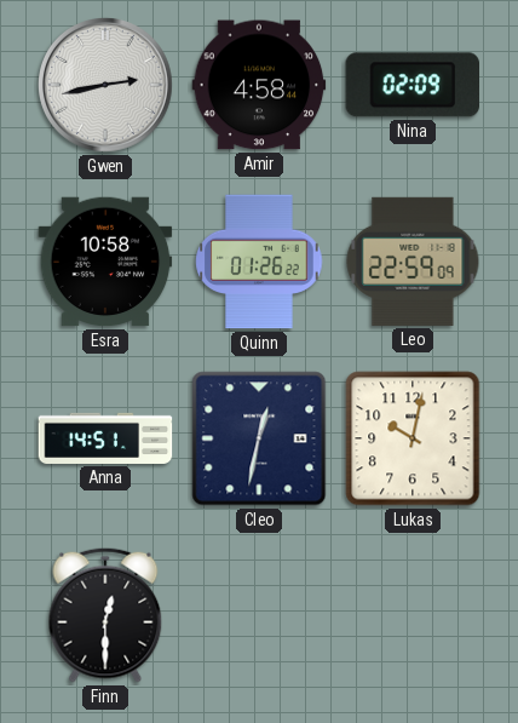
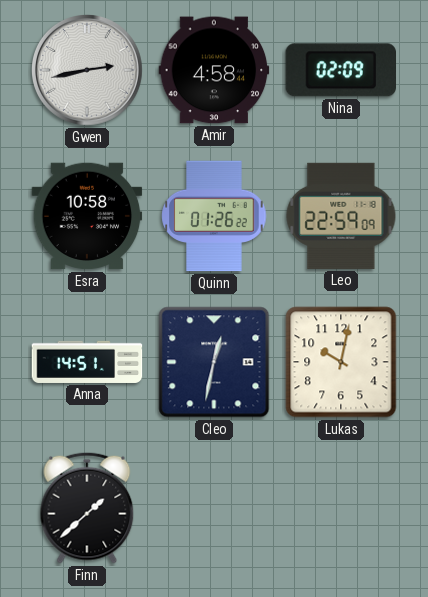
Finn: 12:30 -> 1:38 (87, 508)
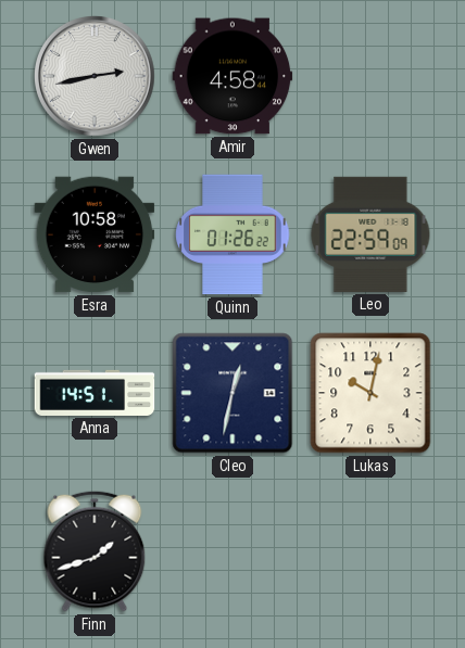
Nina: 02:09 -> none (340, 70)
Finn: 1:38 -> 1:42 (95, 551)
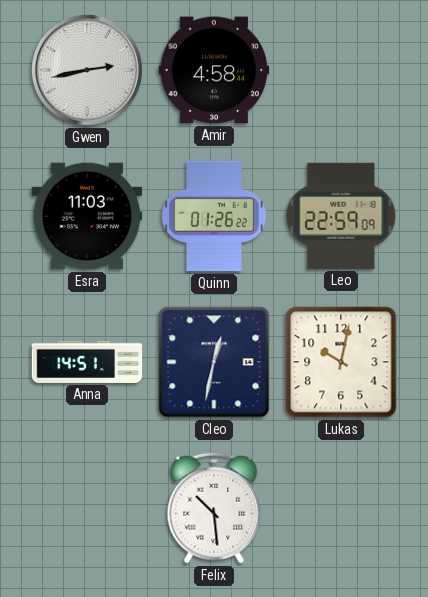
Esra: 10:58 -> 11:03 (87, 216)
Finn: 1:42 -> none (95, 551)
Felix: none -> 10:29 (214, 508)
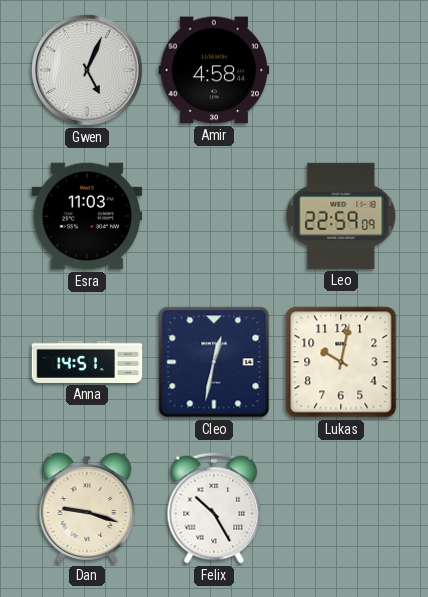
Gwen: 2:43 -> 5:04 (88, 71)
Quinn: 01:26 -> none (214, 216)
Dan: none -> 9:18 (87, 508)
Felix: 10:29 -> 10:25 (214, 508)
